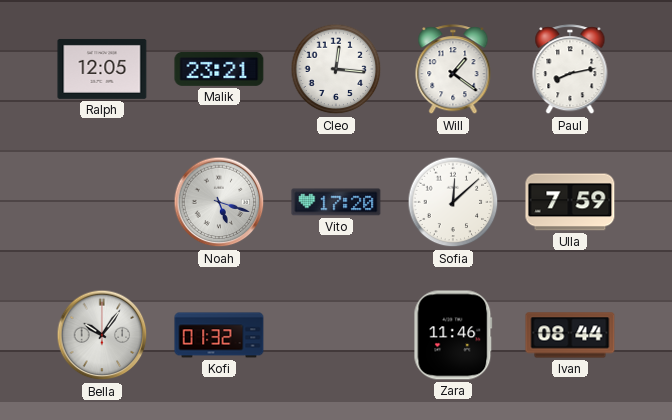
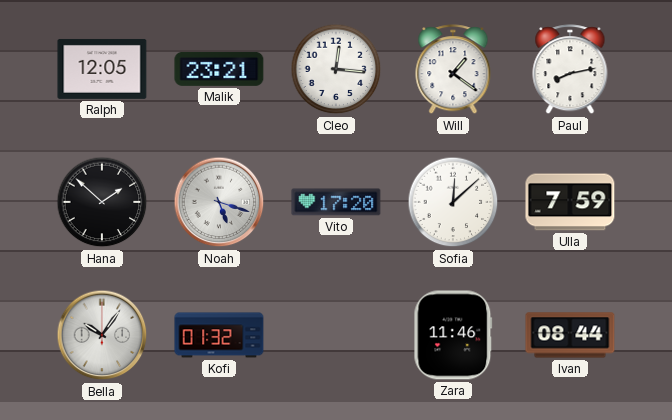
Hana: none -> 1:52 (102, 202)
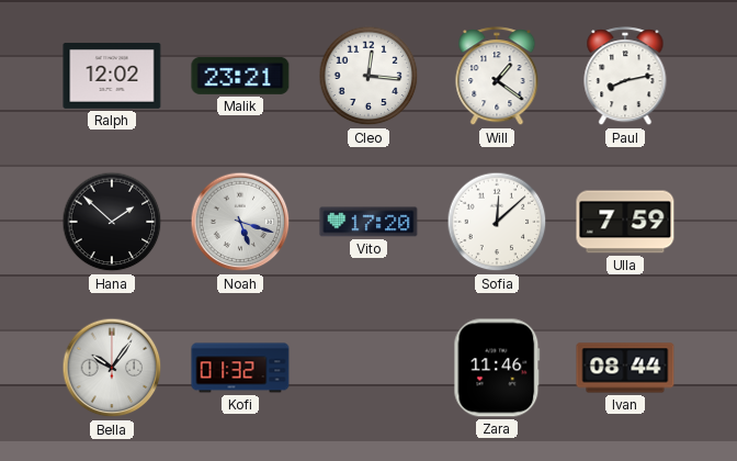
Ralph: 12:05 -> 12:02 (112, 76)
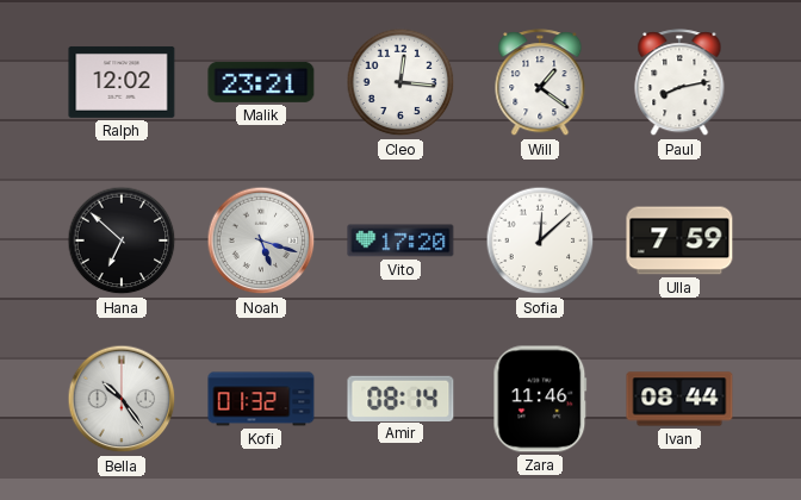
Hana: 1:52 -> 6:52 (122, 240)
Bella: 10:06 -> 10:24 (122, 399)
Amir: none -> 08:14 (401, 398)
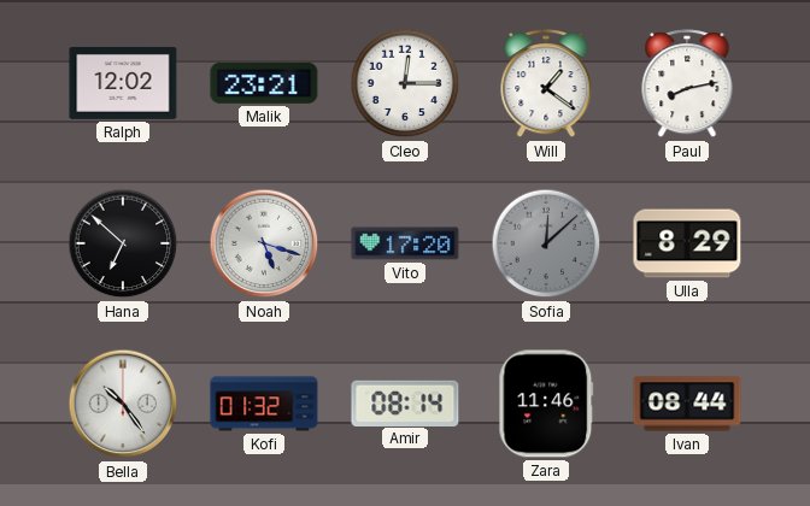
Cleo: 12:16 -> 12:15 (405, 83)
Sofia dial: white -> grey (546, 243)
Ulla: 7:59 -> 8:29 (687, 243)
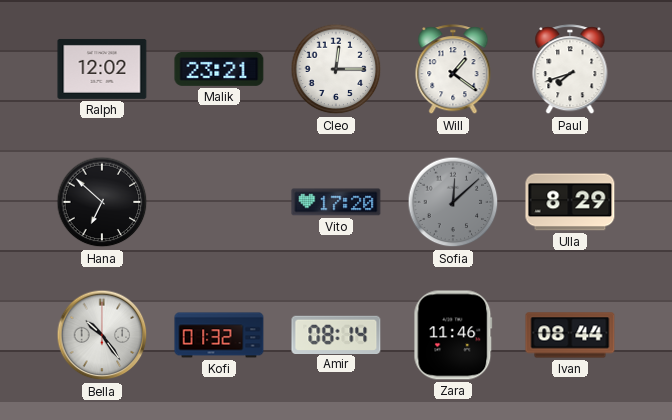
Paul: 8:13 -> 7:42 (570, 70)
Noah: 5:18 -> none (264, 243)
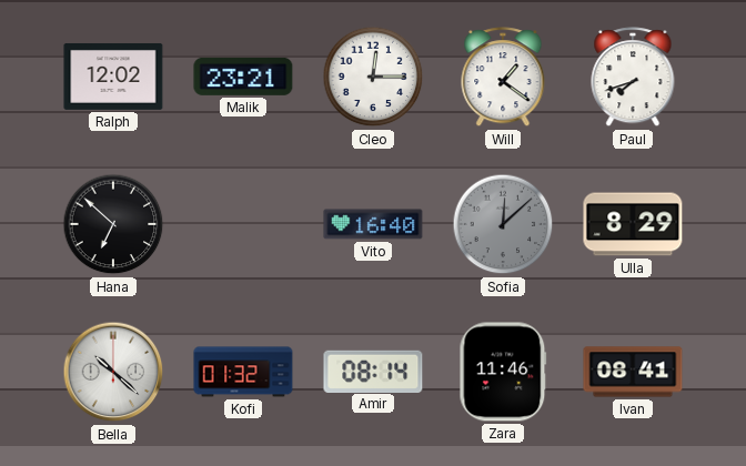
Vito: 17:20 -> 16:40 (373, 224)
Bella: 10:24 -> 10:22 (113, 372)
Ivan: 08:44 -> 08:41 (633, 372)
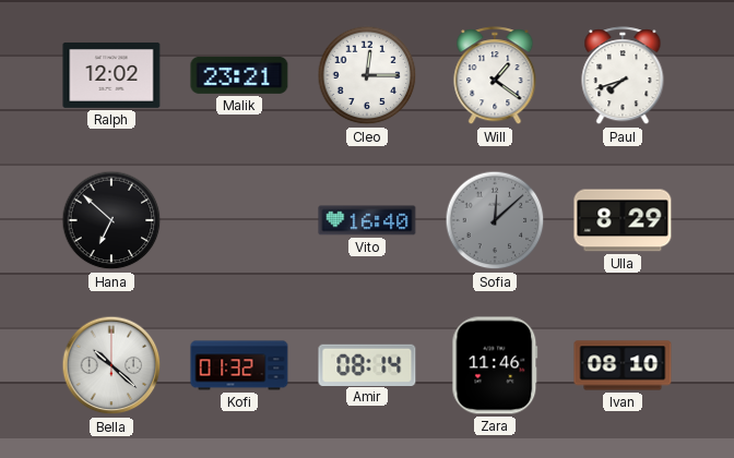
Ivan: 08:41 -> 08:10 (623, 365)
